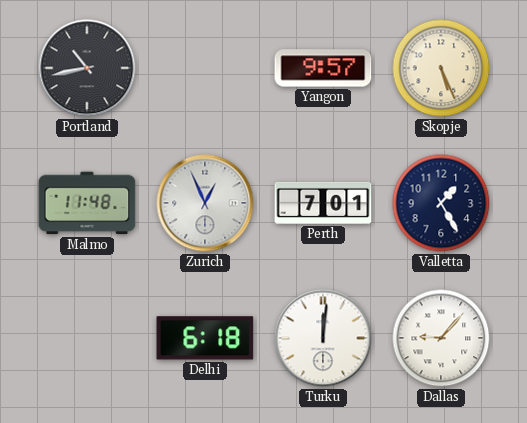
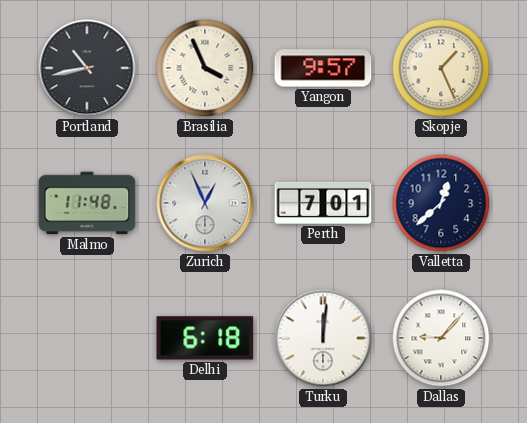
Brasilia: none -> 3:56 (205, 68)
Skopje: 5:26 -> 1:26 (441, 68)
Valletta: 1:25 -> 12:38 (441, 203)
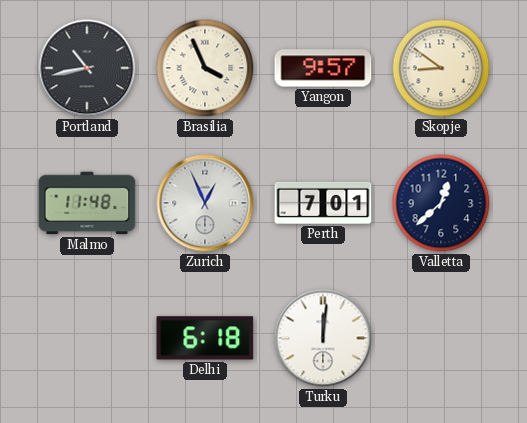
Skopje: 1:26 -> 8:51 (441, 68)
Dallas: 9:07 -> none (441, 338)
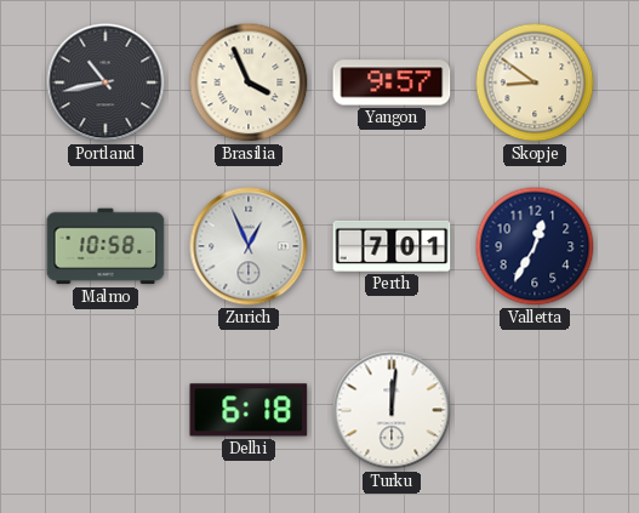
Malmo: 11:48 -> 10:58 (105, 246)
Valletta: 12:38 -> 12:35 (535, 246)
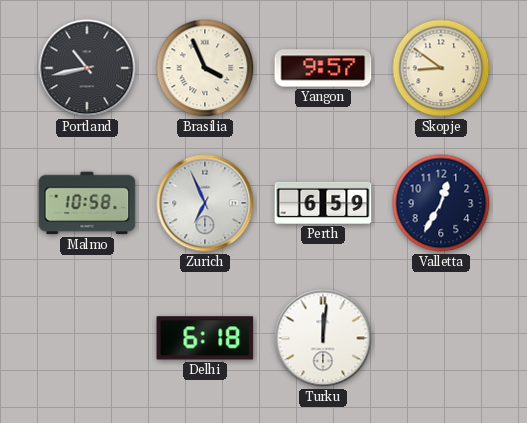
Zurich: 12:56 -> 6:56 (205, 203)
Perth: 7:01 -> 6:59 (323, 203)
